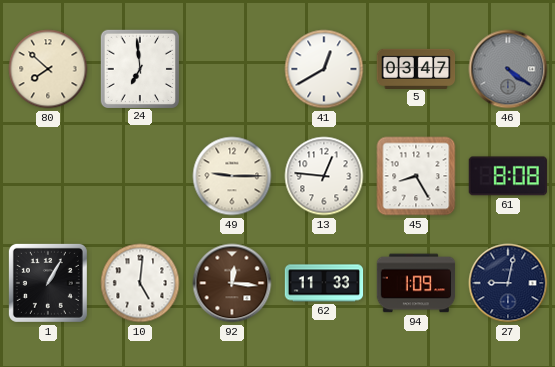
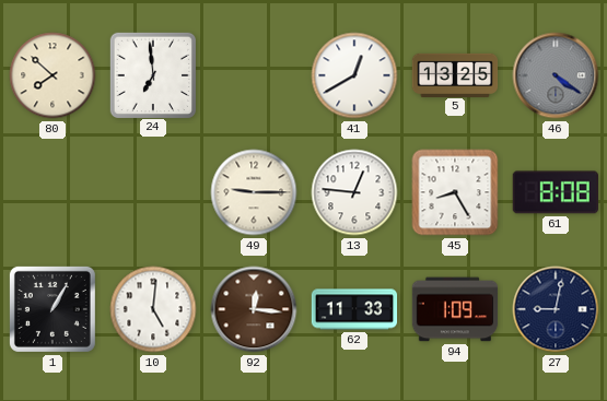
5: 03:47 -> 13:25 (455, 74)
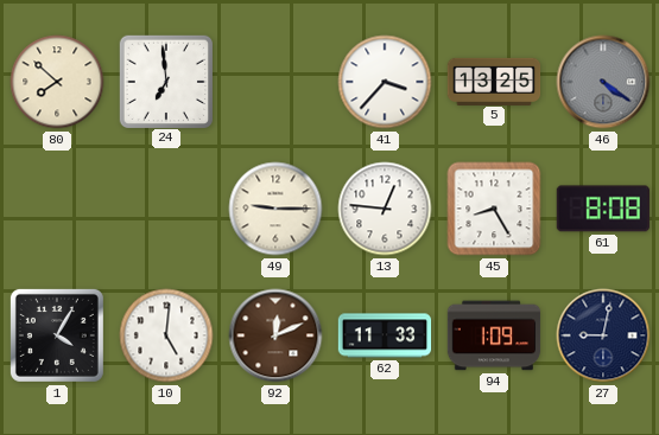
41: 12:40 -> 3:37 (385, 82)
1: 1:05 -> 4:05 (57, 335)
92: 12:16 -> 12:11 (275, 335)
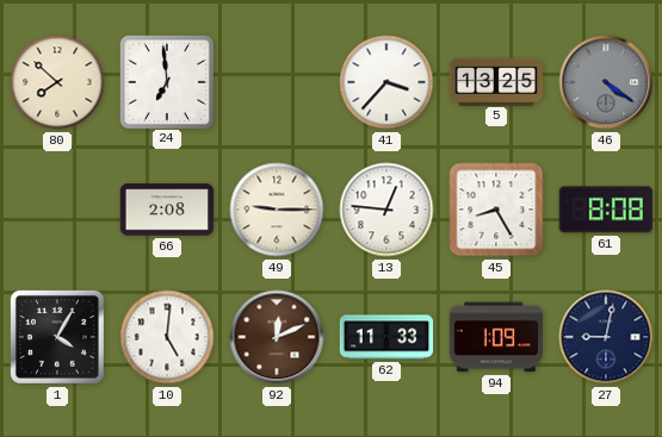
66: none -> 2:08 (167, 210)
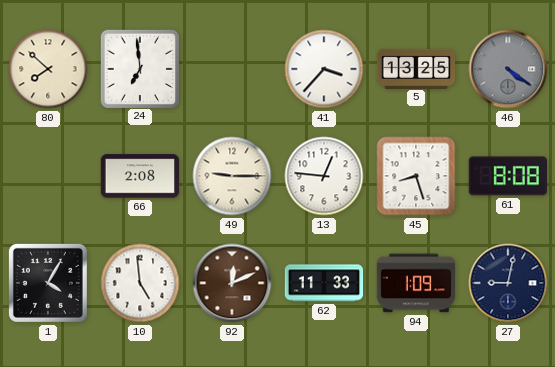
45: 8:25 -> 8:27 (416, 176)
10: 5:01 -> 4:59 (140, 283)
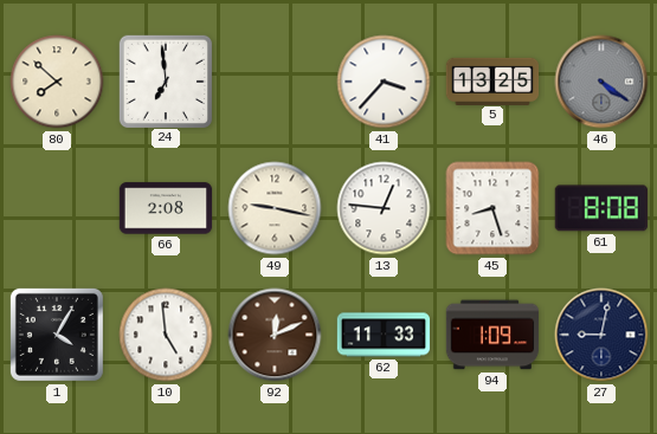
49: 9:15 -> 9:17 (275, 208)
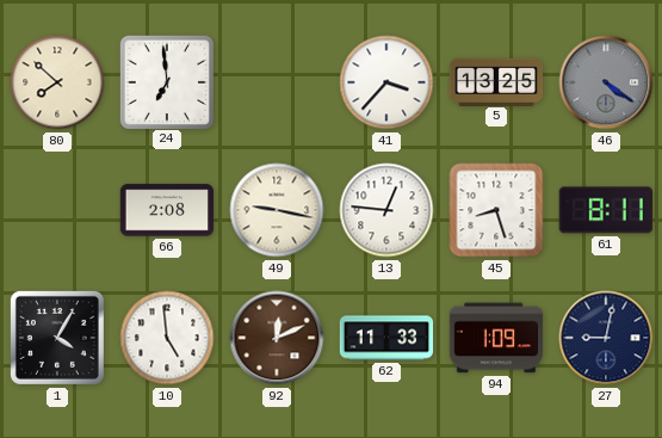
61: 8:08 -> 8:11 (606, 210)
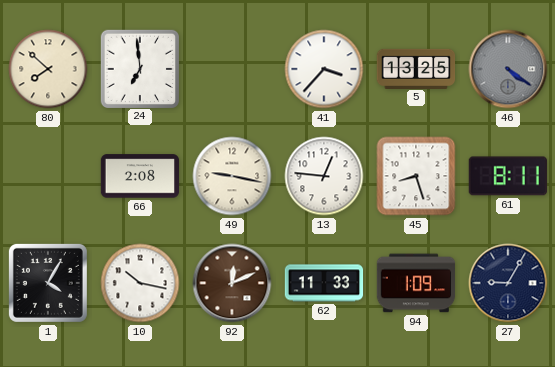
10: 4:59 -> 10:17 (140, 283)
27: 9:02 -> 9:05 (508, 283)
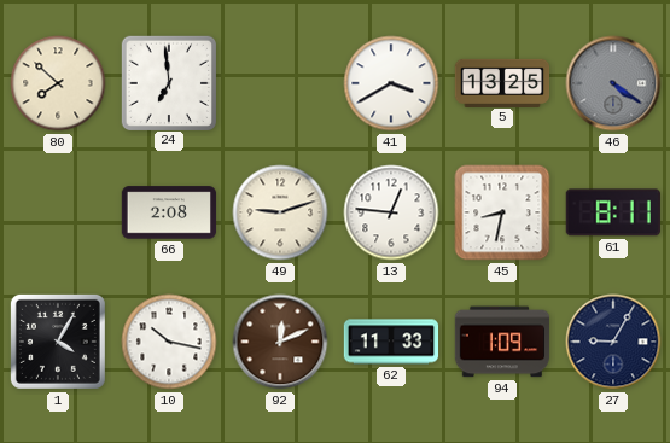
41: 3:37 -> 3:40 (391, 83)
49: 9:17 -> 9:12 (280, 212)
45: 8:27 -> 8:32 (502, 212)
